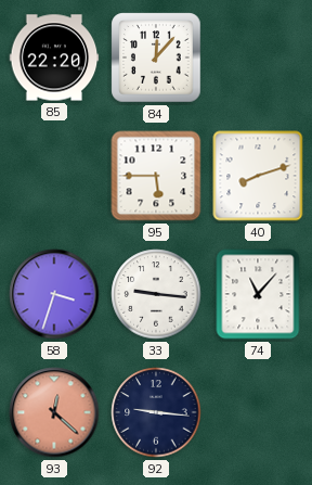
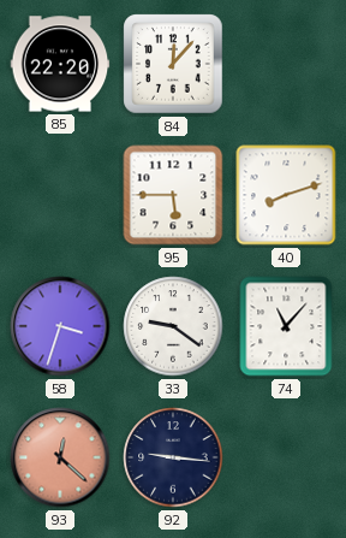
33: 9:16 -> 9:21 (173, 326)
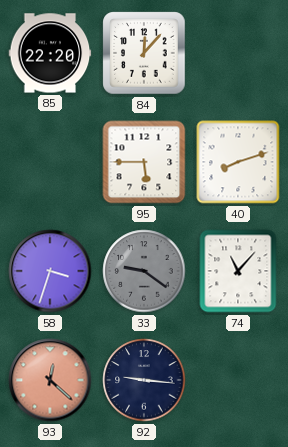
33 dial: white -> grey (144, 271)
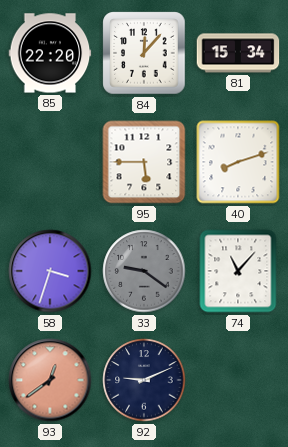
81: none -> 15:34 (238, 53)
93: 12:22 -> 12:39 (50, 380)
92: 9:16 -> 9:11 (144, 380)
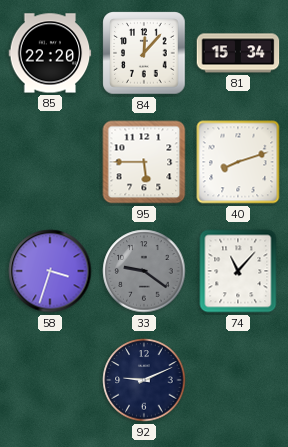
93: 12:39 -> none (50, 380)
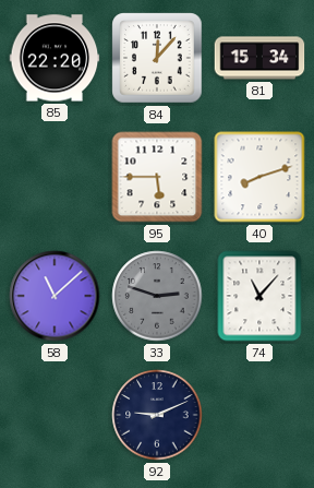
58: 3:33 -> 11:08 (55, 296)
33: 9:21 -> 2:48 (157, 296)
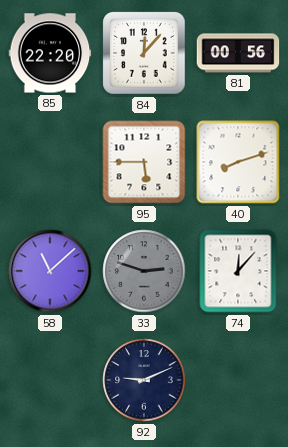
81: 15:34 -> 00:56 (238, 53)
74: 11:07 -> 12:07 (238, 271)
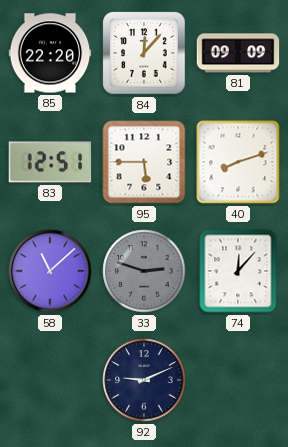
81: 00:56 -> 09:09 (238, 53)
83: none -> 12:51 (50, 162)
